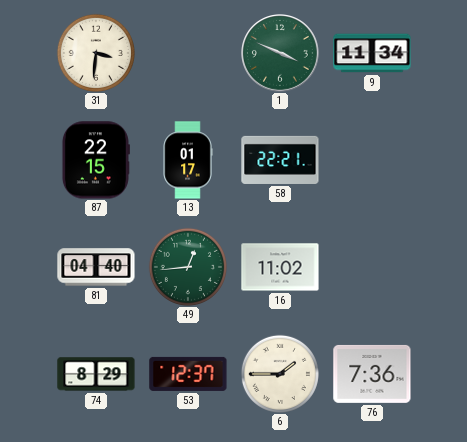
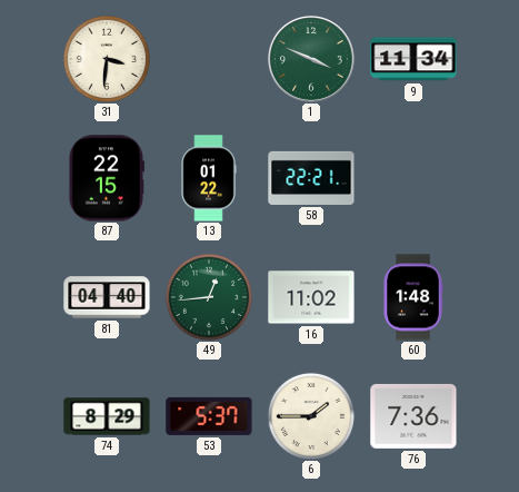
13: 01:17 -> 01:22 (209, 178)
60: none -> 1:48 (413, 297)
53: 12:37 -> 5:37 (209, 416)
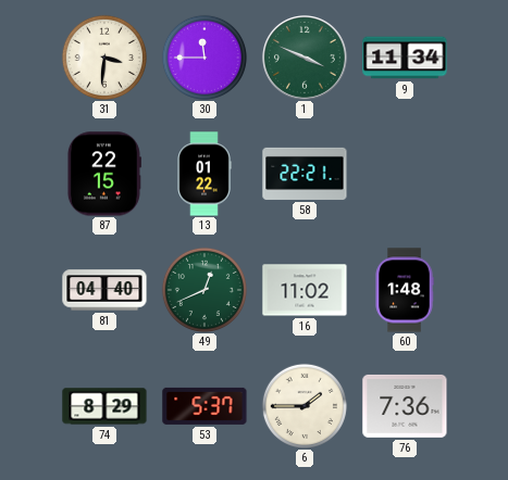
30: none -> 11:45 (205, 58)
49: 12:44 -> 12:41 (205, 290)
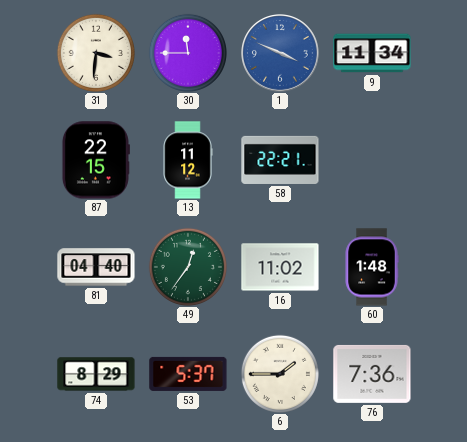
1 dial: green -> blue (281, 54)
13: 01:22 -> 11:12 (188, 160)
49: 12:41 -> 12:36 (188, 267)
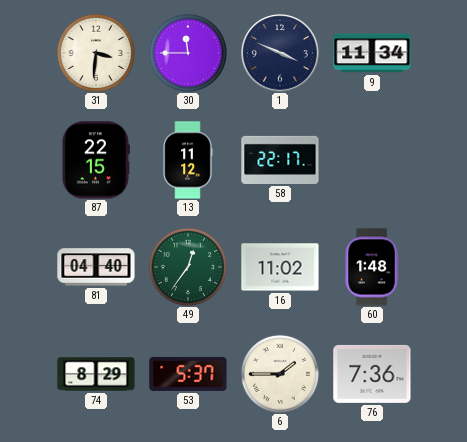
1 dial: blue -> navy (281, 54)
58: 22:21 -> 22:17 (280, 160)
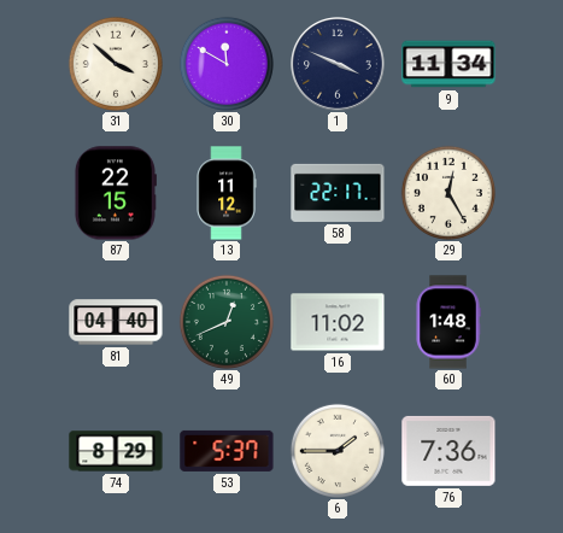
31: 3:31 -> 3:52 (116, 64)
30: 11:45 -> 11:50 (227, 64)
29: none -> 12:25 (448, 193)
49: 12:36 -> 12:41 (227, 322)
